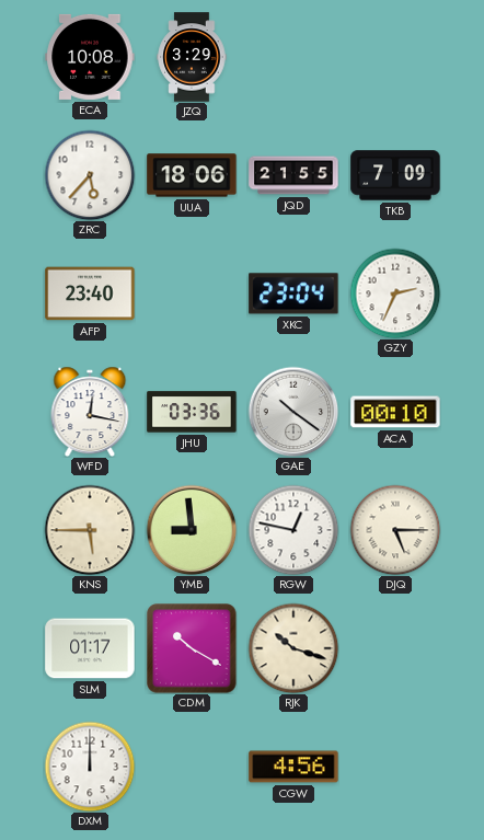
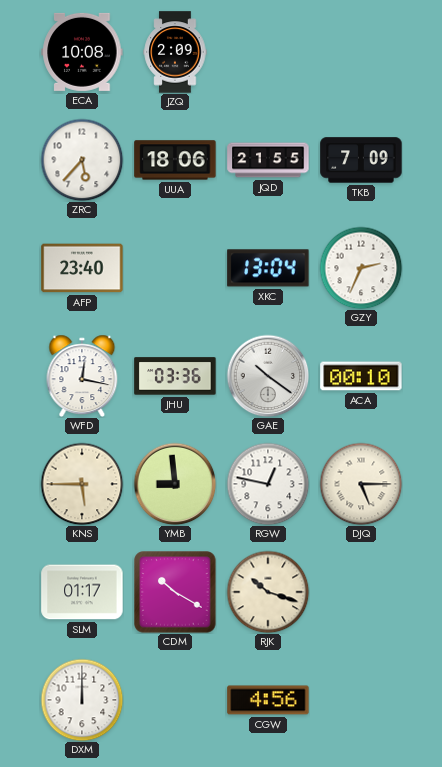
JZQ: 3:29 -> 2:09 (175, 52)
XKC: 23:04 -> 13:04 (268, 268)
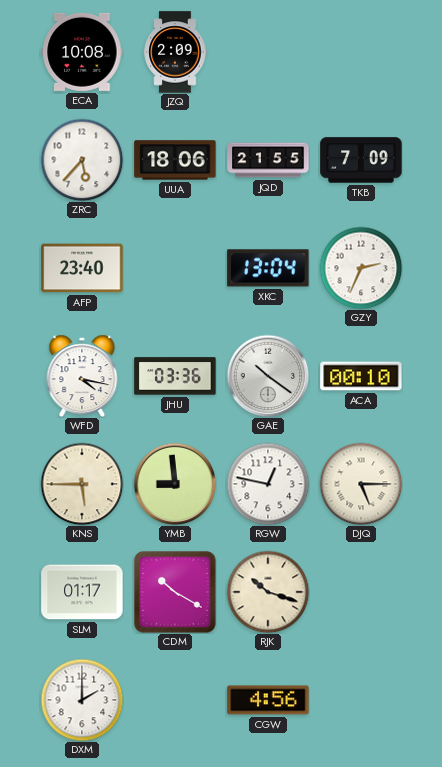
WFD: 12:17 -> 4:17 (82, 376)
DXM: 12:00 -> 2:00 (82, 700)
